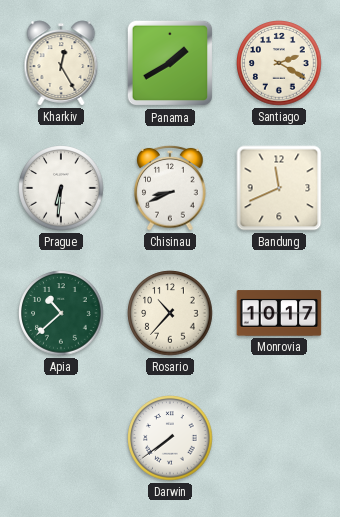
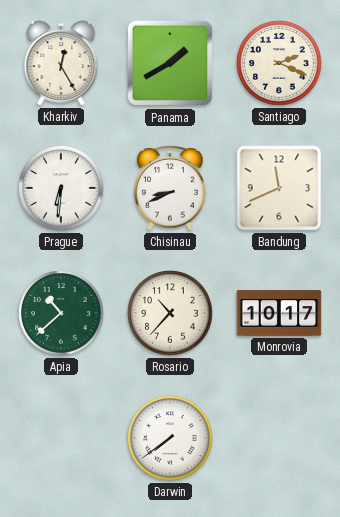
Santiago: 2:20 -> 2:19 (279, 63)
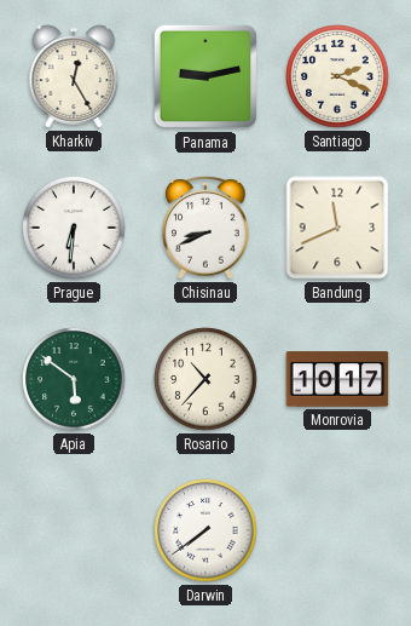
Panama: 1:40 -> 9:13 (205, 76)
Apia: 10:38 -> 5:51 (74, 379)
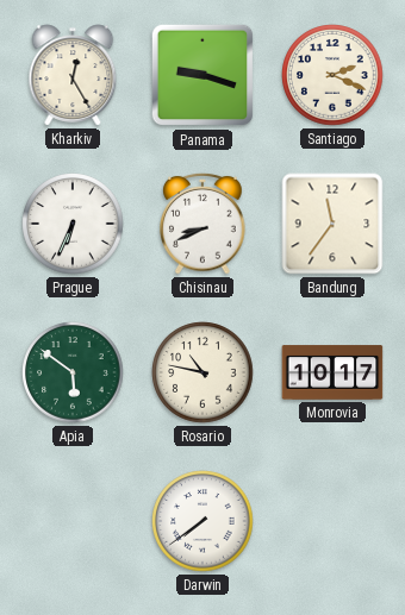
Panama: 9:13 -> 9:18 (202, 75)
Prague: 6:31 -> 6:34 (73, 224)
Bandung: 11:41 -> 11:36 (332, 224)
Rosario: 10:37 -> 10:47 (202, 372)
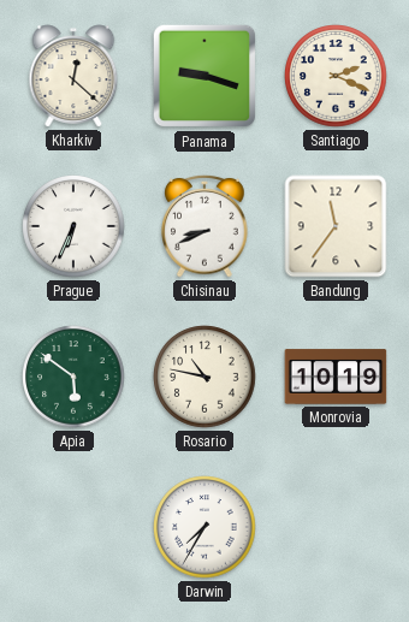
Kharkiv: 12:25 -> 12:22 (73, 76)
Monrovia: 10:17 -> 10:19 (336, 377)
Darwin: 7:39 -> 7:35 (204, 527)
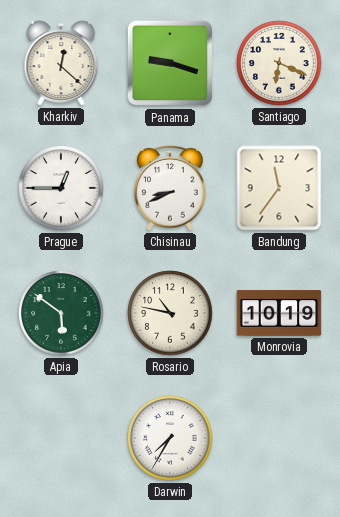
Santiago: 2:19 -> 6:19 (279, 63)
Prague: 6:34 -> 12:45 (61, 188)
